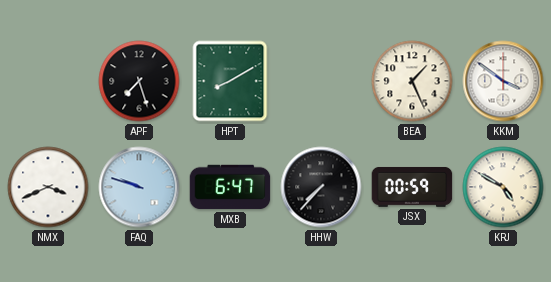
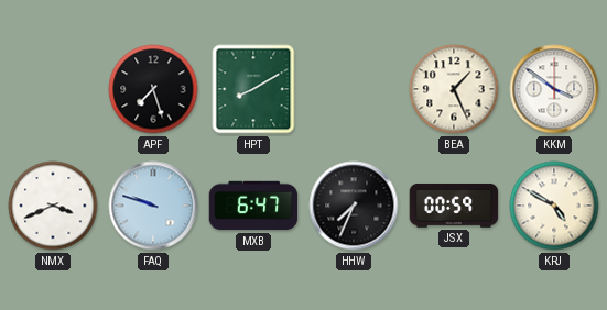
HHW: 7:37 -> 7:34 (354, 206)
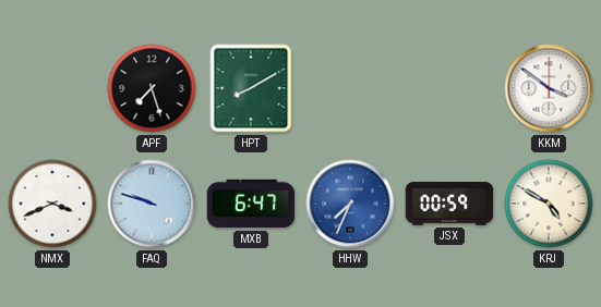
BEA: 1:26 -> none (454, 89)
HHW dial: black -> blue (350, 204)
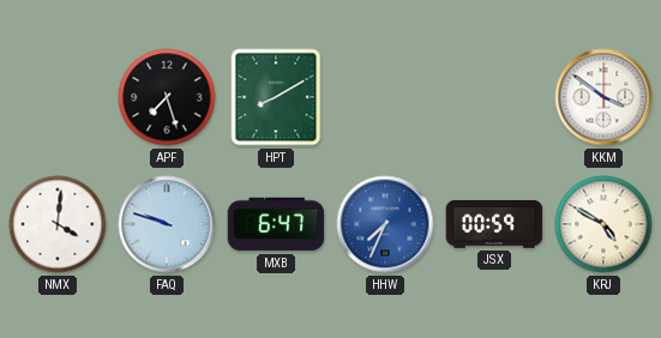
NMX: 3:41 -> 4:01 (58, 224)
